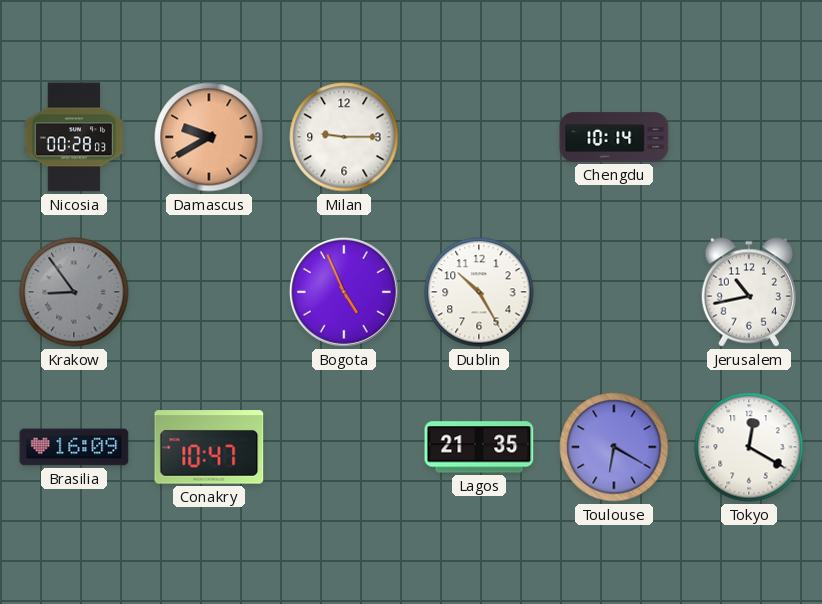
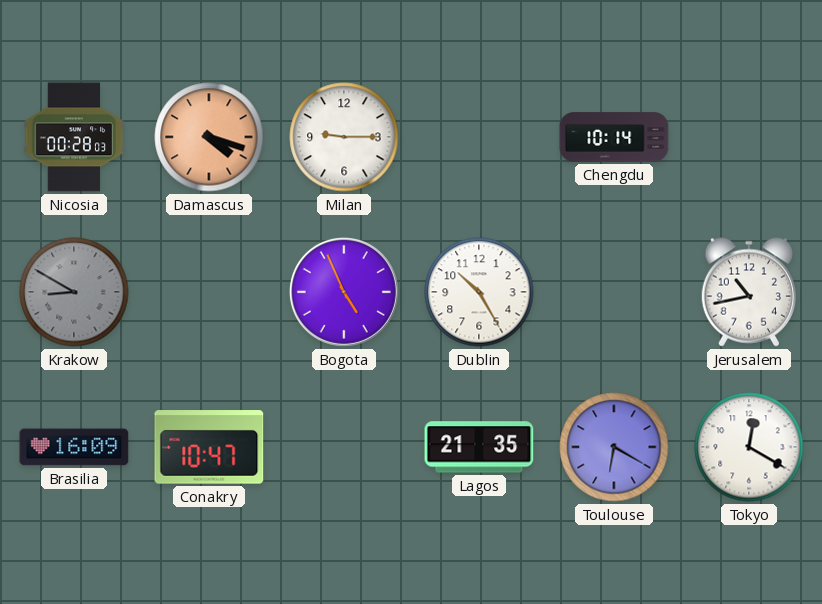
Damascus: 9:40 -> 4:18 (209, 137)
Krakow: 8:54 -> 8:50 (74, 292)
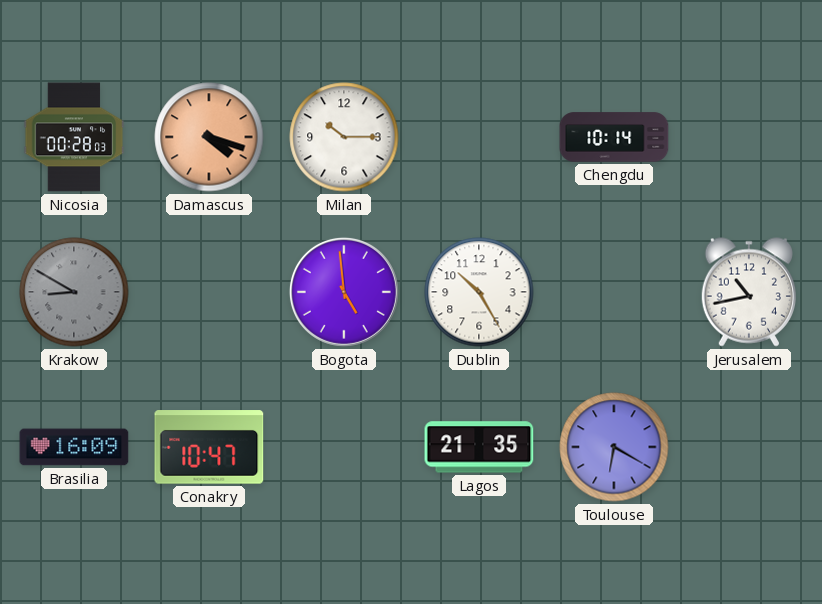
Milan: 9:15 -> 10:15 (344, 137)
Bogota: 4:56 -> 4:59 (344, 292)
Tokyo: 12:20 -> none (749, 447)
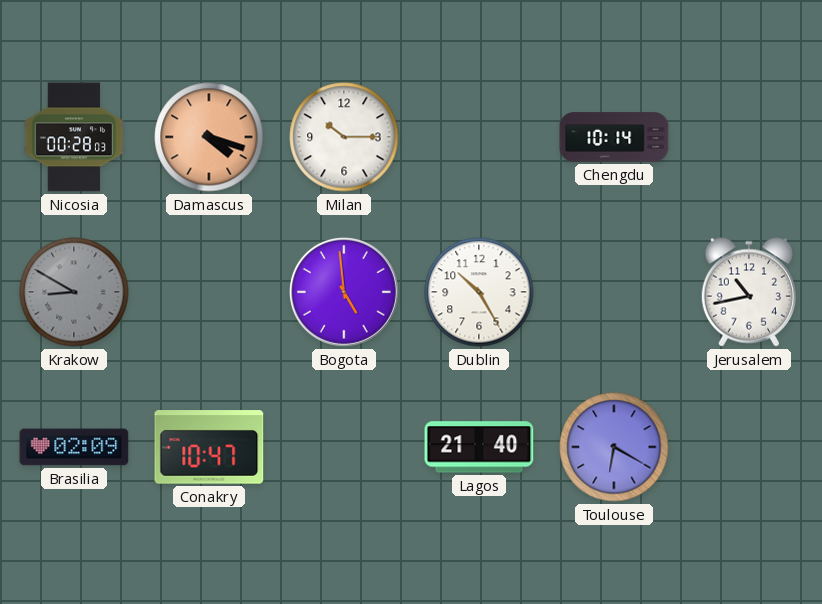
Brasilia: 16:09 -> 02:09 (74, 447)
Lagos: 21:35 -> 21:40 (479, 447)
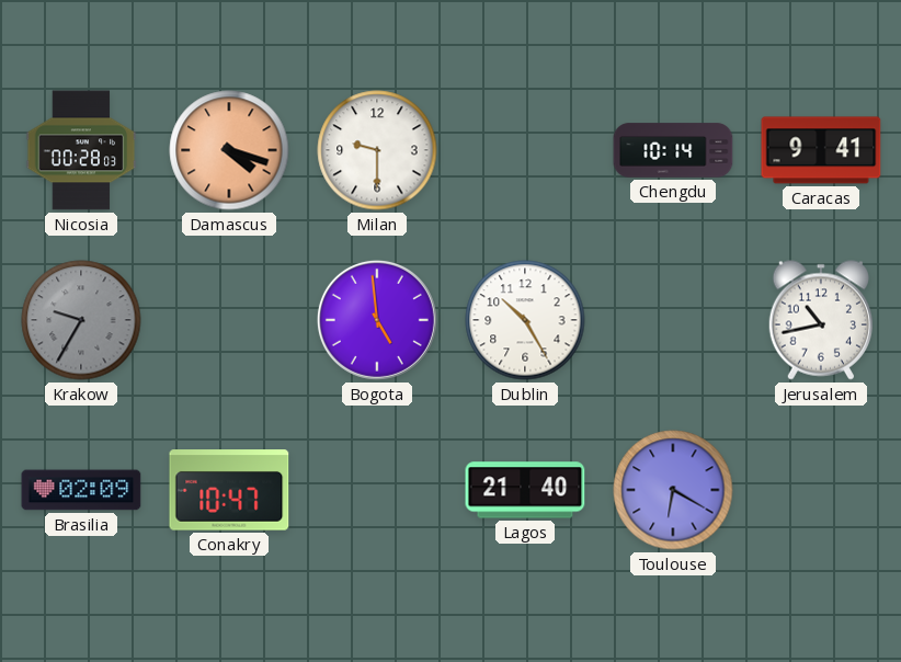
Milan: 10:15 -> 9:30 (377, 150)
Caracas: none -> 9:41 (821, 150)
Krakow: 8:50 -> 9:35 (81, 320)
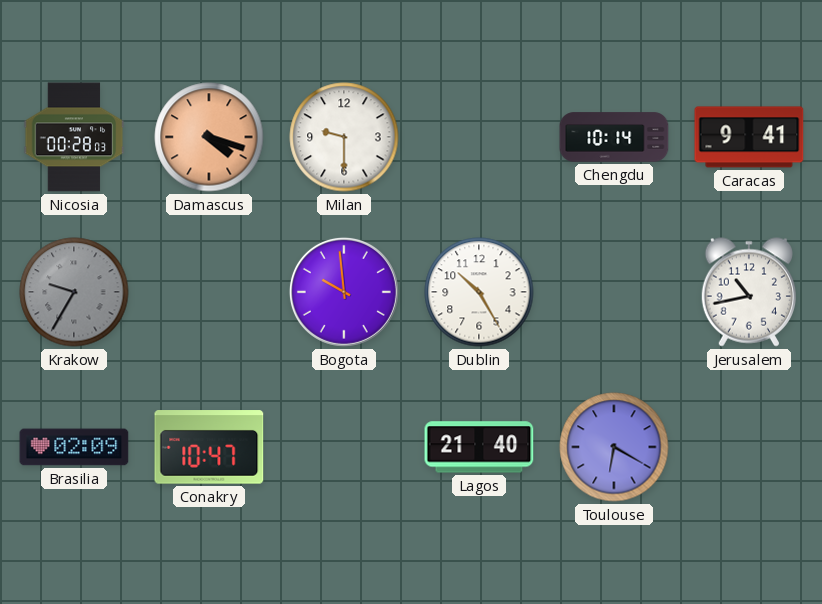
Bogota: 4:59 -> 9:59 (344, 292)
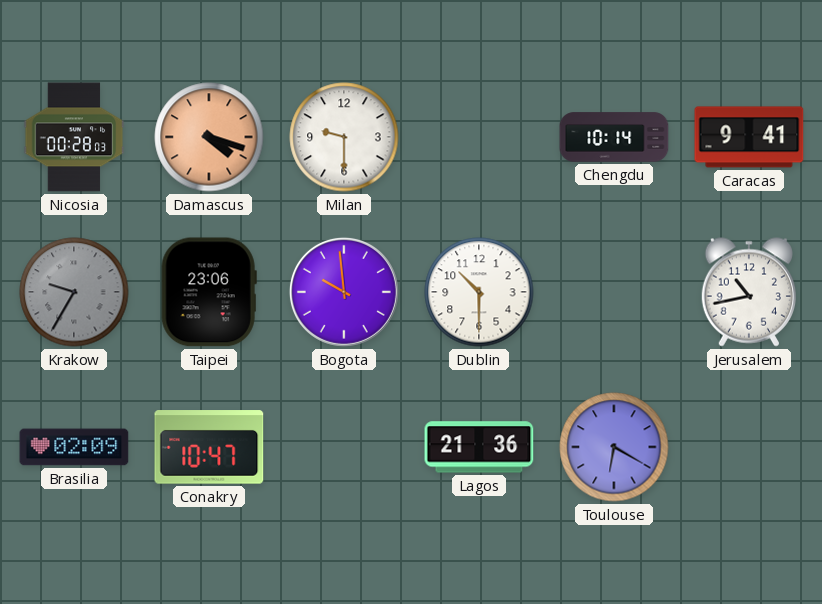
Taipei: none -> 23:06 (209, 292)
Dublin: 10:25 -> 10:30 (479, 292)
Lagos: 21:40 -> 21:36 (479, 447)
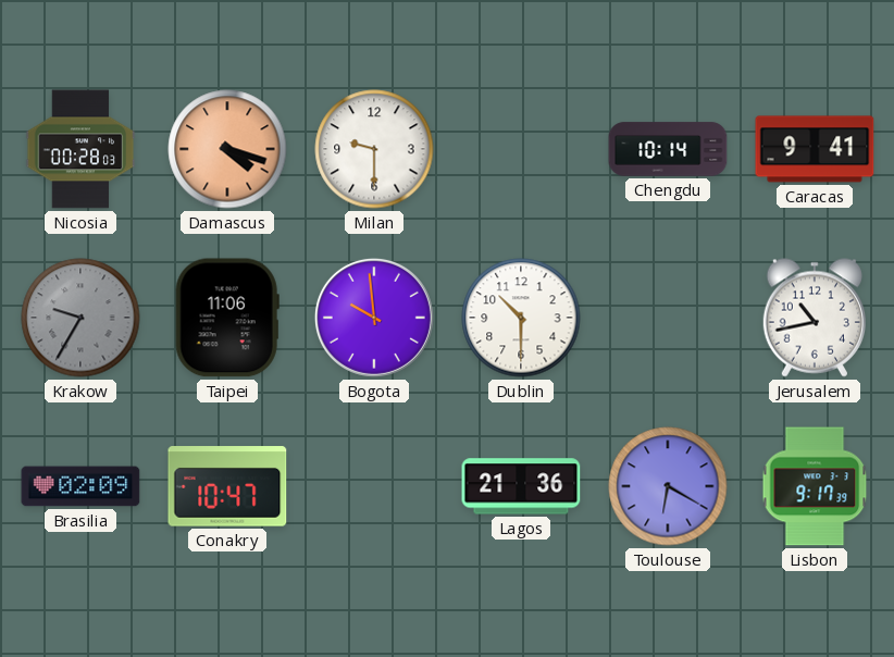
Taipei: 23:06 -> 11:06 (227, 318)
Lisbon: none -> 9:17 (815, 486)
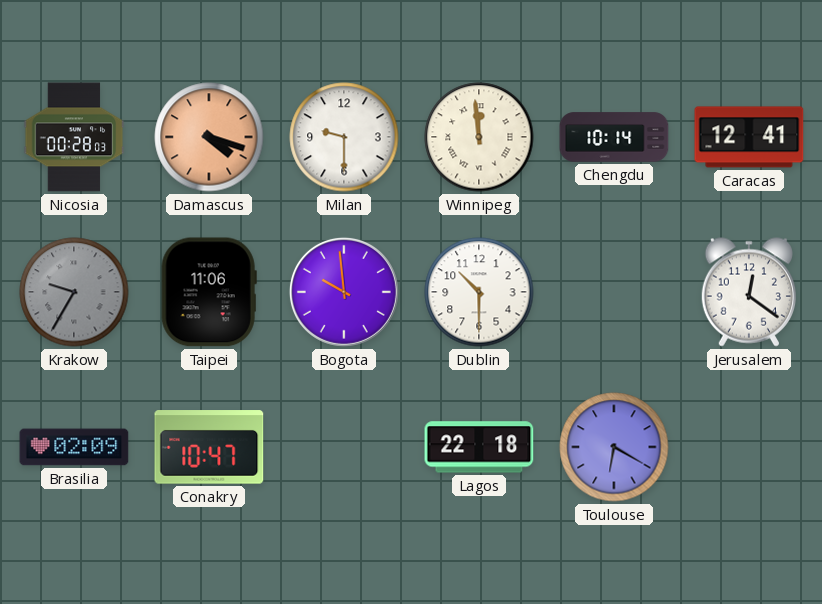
Winnipeg: none -> 11:59 (479, 137)
Caracas: 9:41 -> 12:41 (749, 137)
Jerusalem: 10:43 -> 12:21 (749, 292)
Lagos: 21:36 -> 22:18 (479, 447)
Lisbon: 9:17 -> none (815, 486)
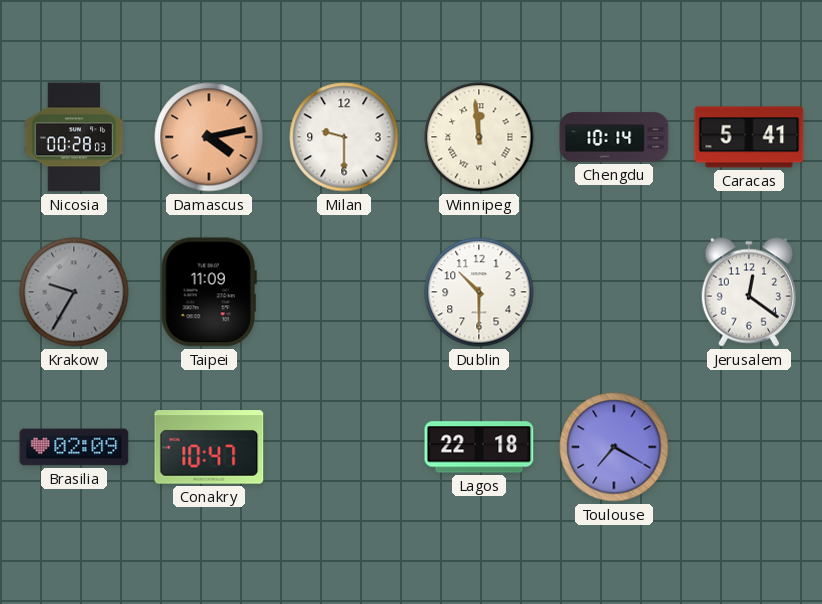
Damascus: 4:18 -> 4:13 (209, 137)
Caracas: 12:41 -> 5:41 (749, 137)
Taipei: 11:06 -> 11:09 (209, 292)
Bogota: 9:59 -> none (344, 292)
Toulouse: 6:20 -> 7:20 (614, 447)
